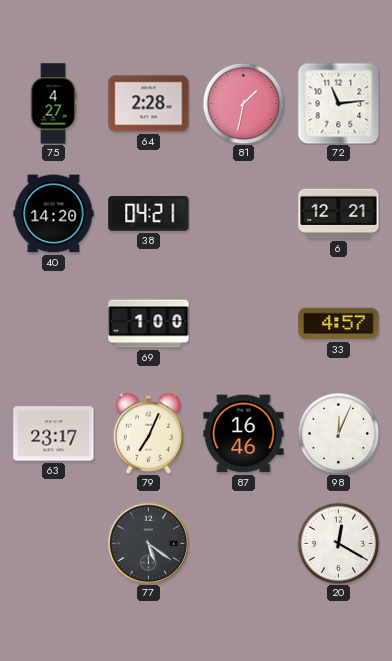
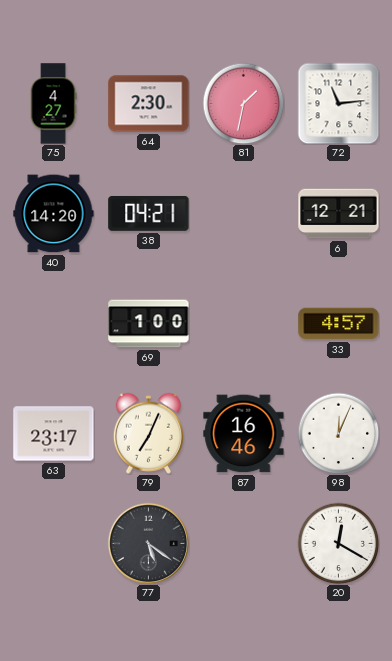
64: 2:28 -> 2:30 (149, 104)
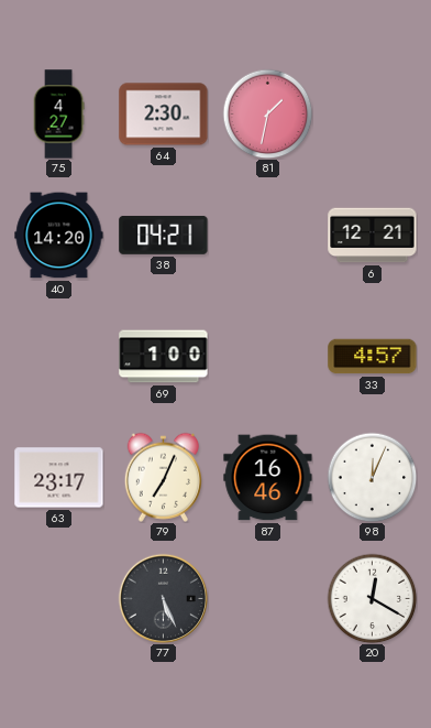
72: 11:14 -> none (338, 103)
77: 5:21 -> 5:26 (163, 598)
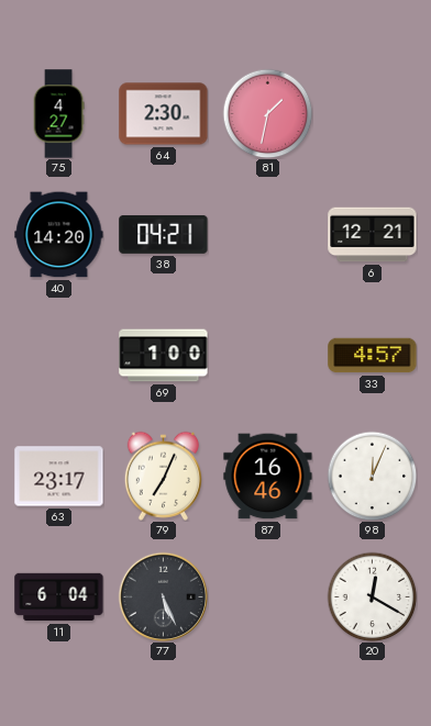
11: none -> 6:04 (59, 597)
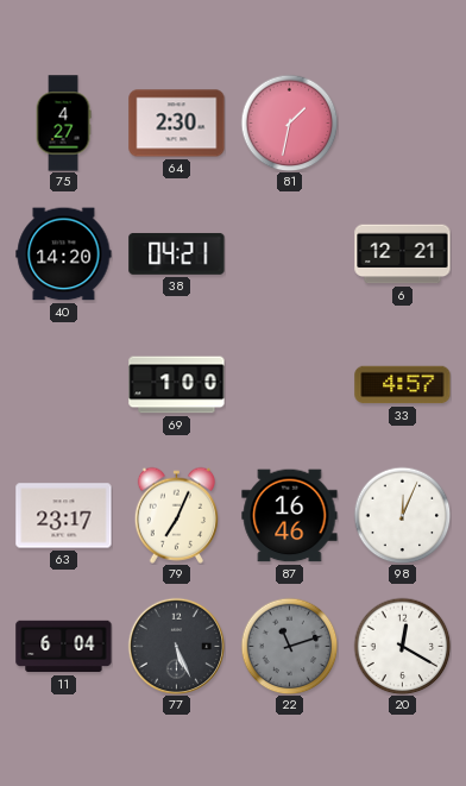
22: none -> 11:12 (289, 646)
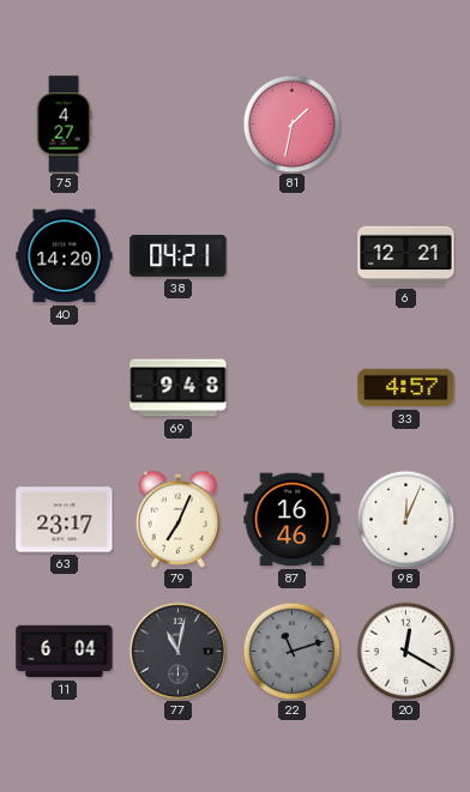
64: 2:30 -> none (177, 124)
69: 1:00 -> 9:48 (179, 388)
77: 5:26 -> 11:02 (177, 651)
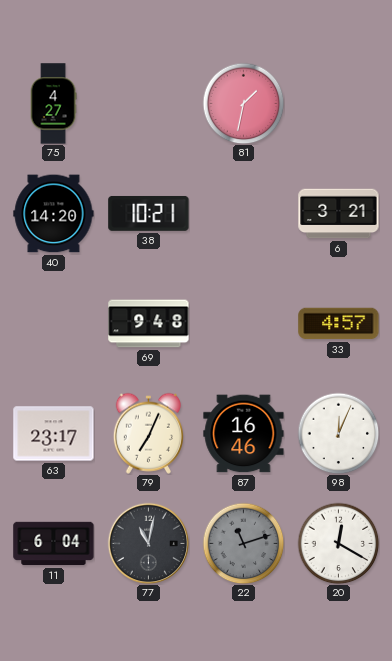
38: 04:21 -> 10:21 (149, 213)
6: 12:21 -> 3:21 (339, 214)
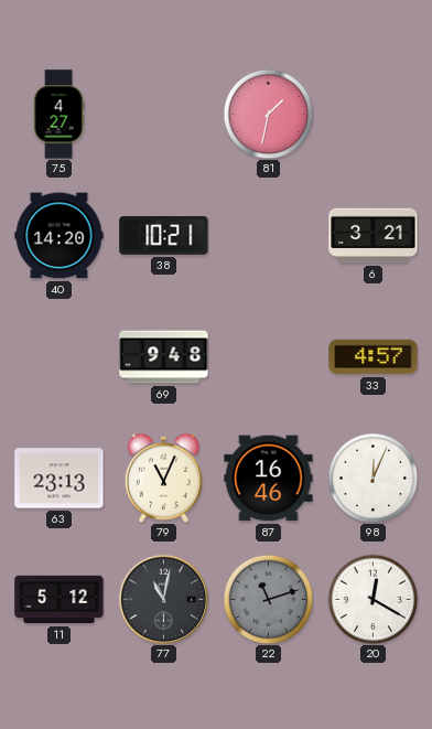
63: 23:17 -> 23:13 (60, 479)
79: 7:04 -> 11:04 (163, 478)
11: 6:04 -> 5:12 (60, 600)
